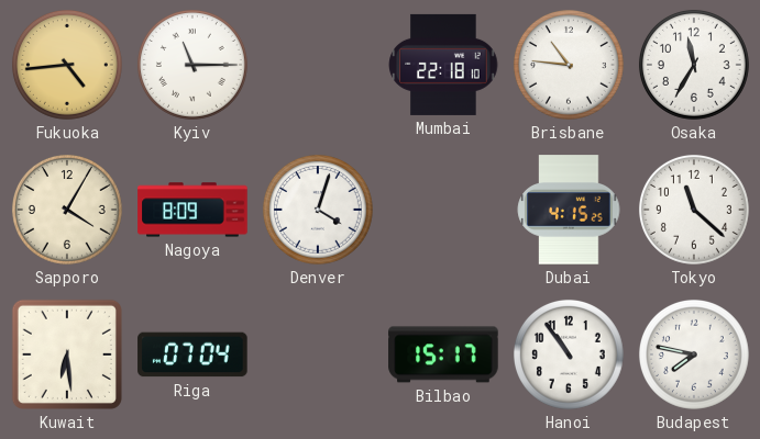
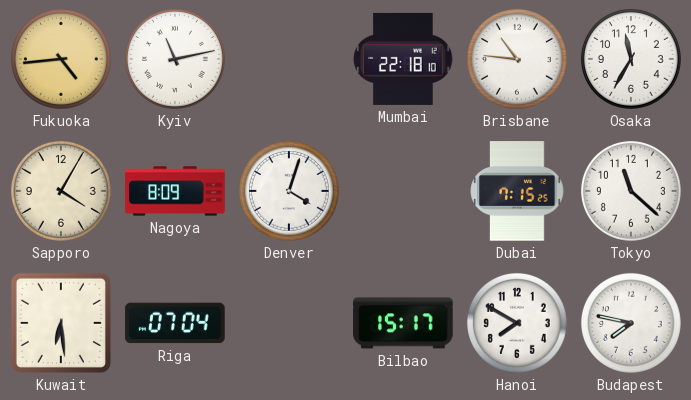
Kyiv: 11:15 -> 11:13 (175, 59)
Dubai: 4:15 -> 7:15 (517, 191)
Hanoi: 10:54 -> 7:50 (517, 323)
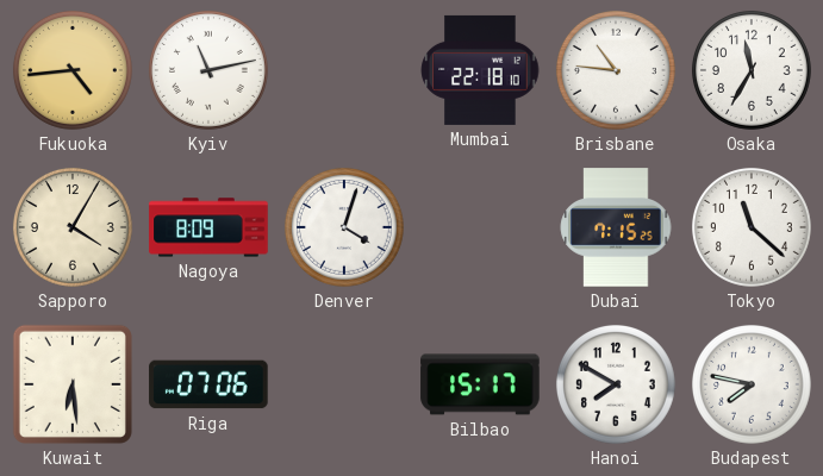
Riga: 07:04 -> 07:06 (208, 384)
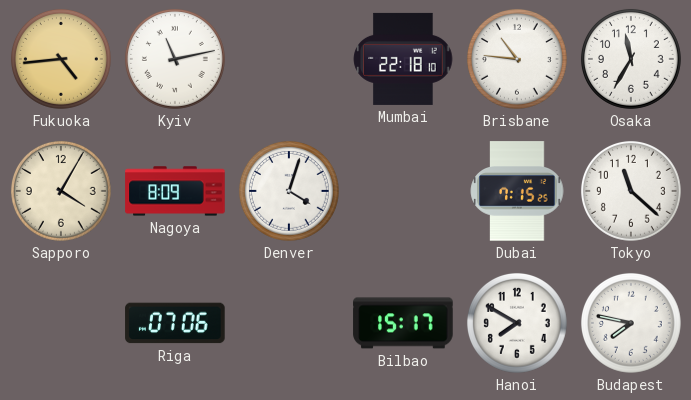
Kuwait: 6:29 -> none (73, 384)
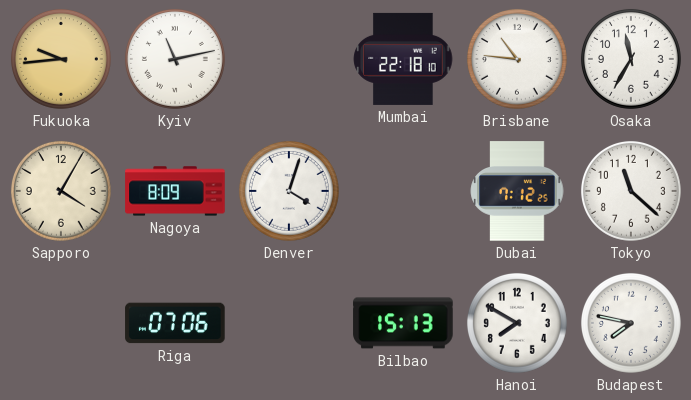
Fukuoka: 4:44 -> 9:44 (61, 59)
Dubai: 7:15 -> 7:12 (517, 191)
Bilbao: 15:17 -> 15:13 (403, 323)
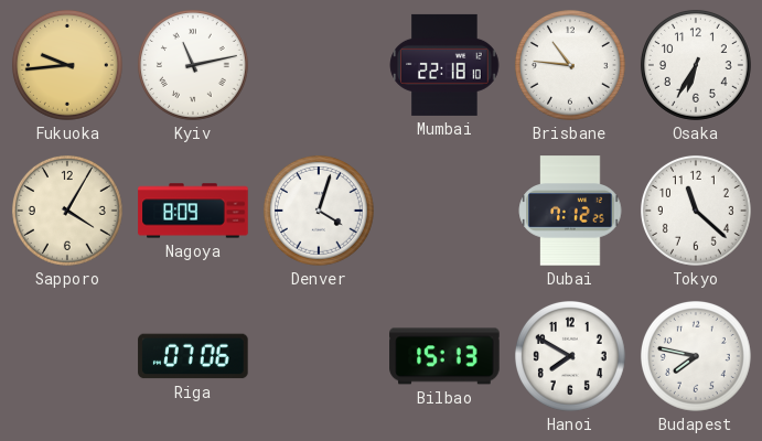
Osaka: 11:35 -> 6:35 (696, 65)
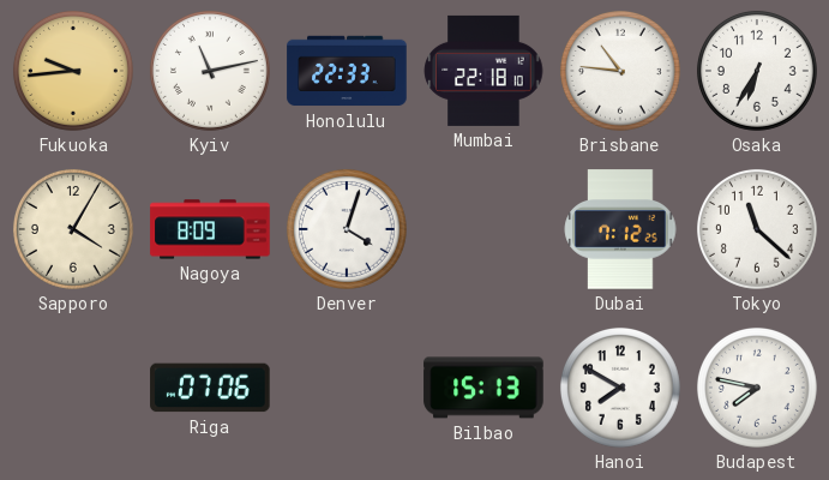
Honolulu: none -> 22:33 (347, 71)
